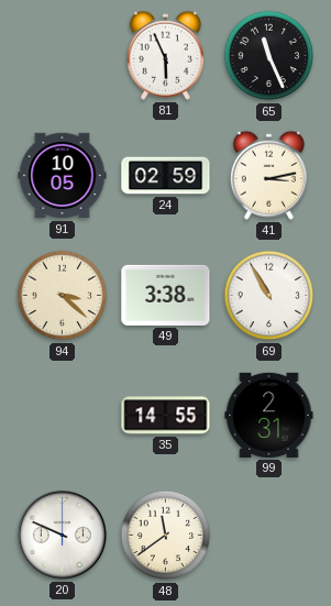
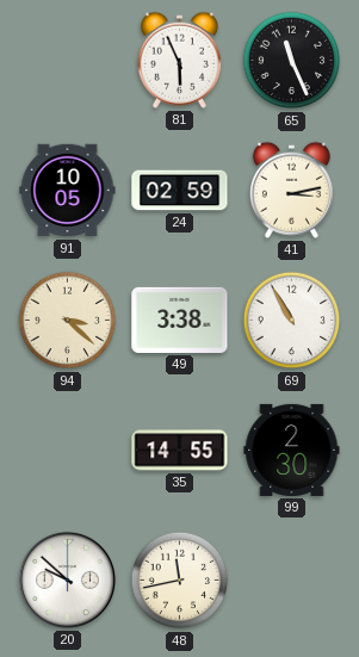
99: 2:31 -> 2:30 (292, 450)
20: 9:49 -> 9:52 (67, 579)
48: 11:39 -> 11:43 (180, 581)
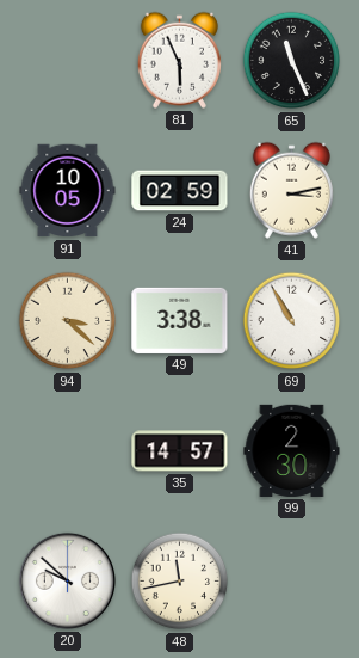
35: 14:55 -> 14:57 (180, 451)
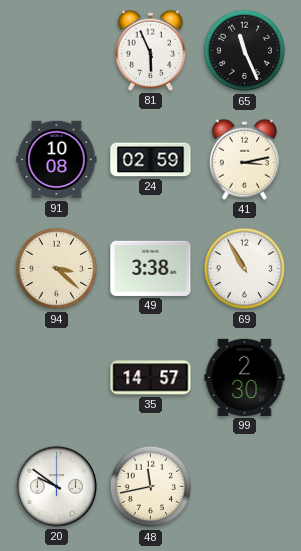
91: 10:05 -> 10:08 (57, 160)
20: 9:52 -> 9:51 (56, 486)
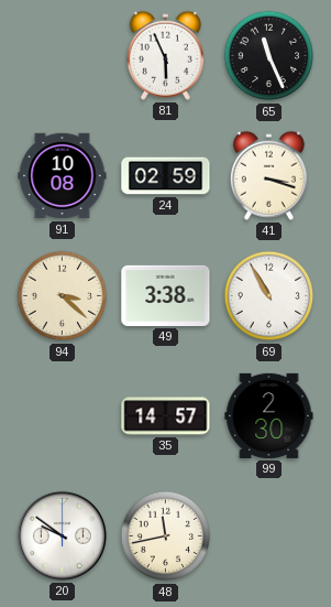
41: 3:13 -> 3:18 (268, 175)
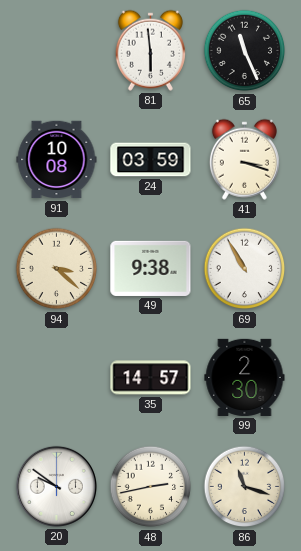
81: 5:56 -> 5:59 (150, 50)
24: 02:59 -> 03:59 (151, 160)
49: 3:38 -> 9:38 (151, 268)
48: 11:43 -> 2:43 (151, 487)
86: none -> 11:18 (245, 487)
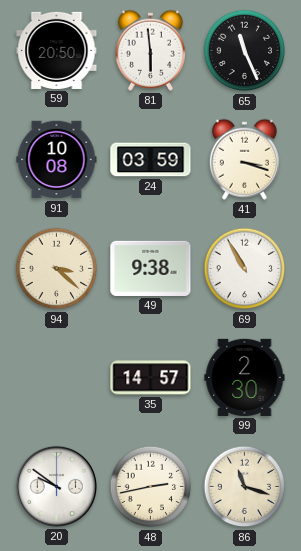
59: none -> 20:50 (57, 50)
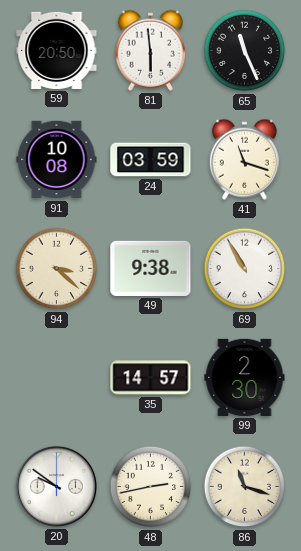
41: 3:18 -> 11:18 (244, 159)
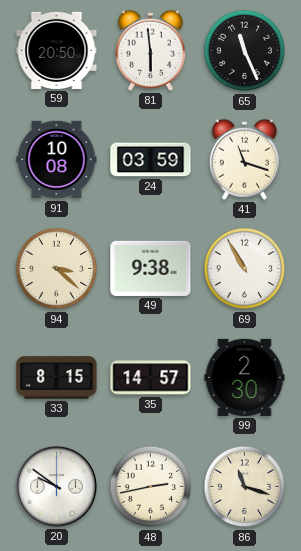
33: none -> 8:15 (57, 378)
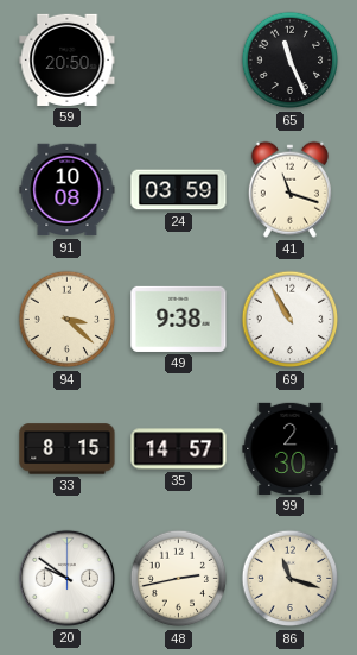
81: 5:59 -> none (150, 50)
